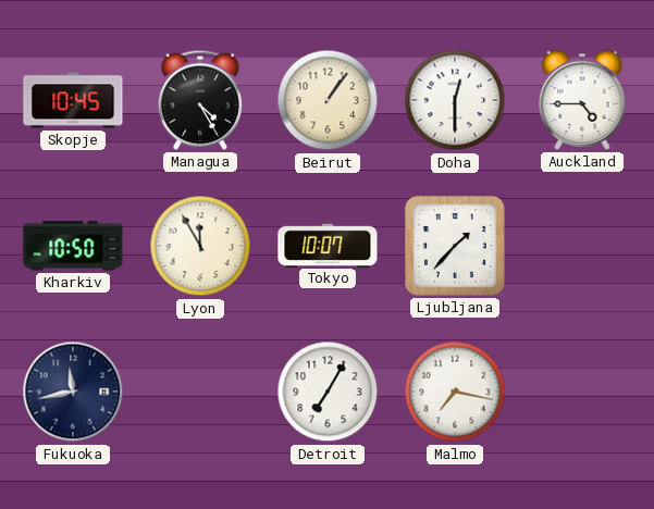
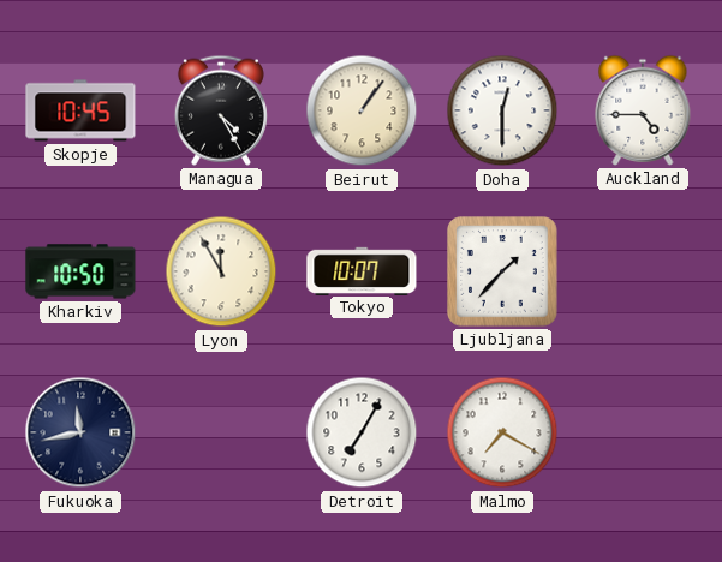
Malmo: 7:17 -> 7:20 (502, 432)
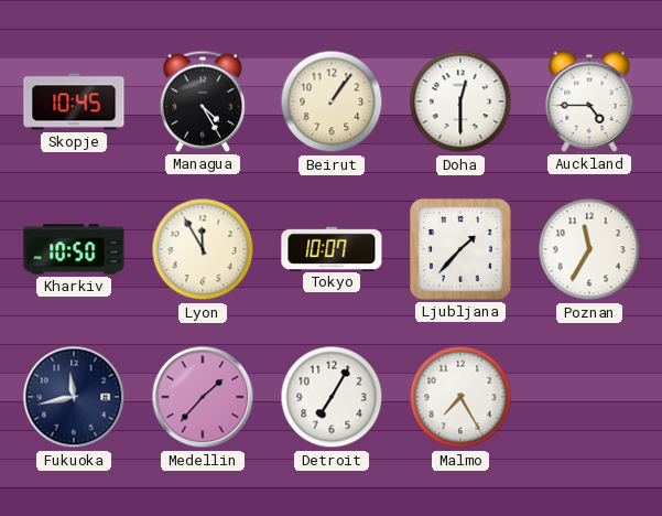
Poznan: none -> 11:35 (589, 249)
Medellin: none -> 1:37 (203, 397)
Malmo: 7:20 -> 7:25 (460, 397)
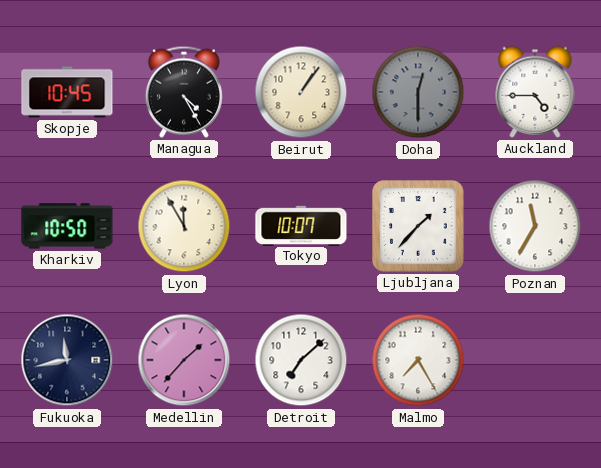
Doha dial: white -> grey (418, 92)
Detroit: 7:05 -> 7:08 (301, 360)
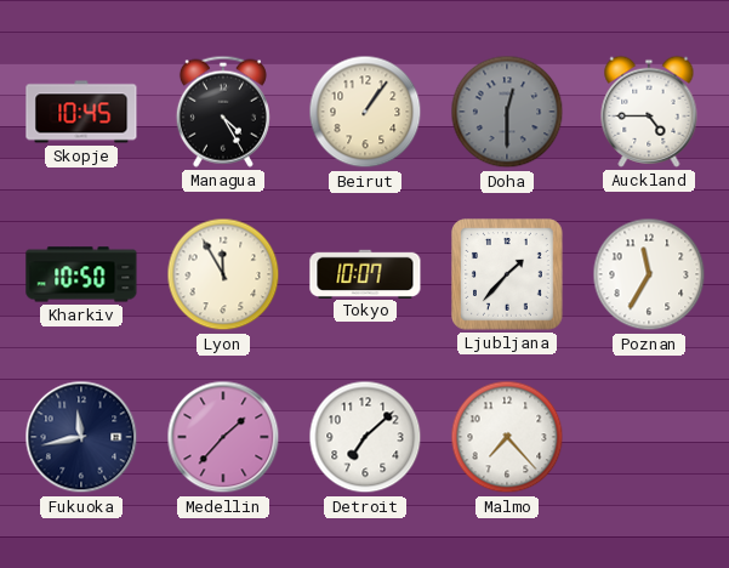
Malmo: 7:25 -> 7:23 (507, 437)
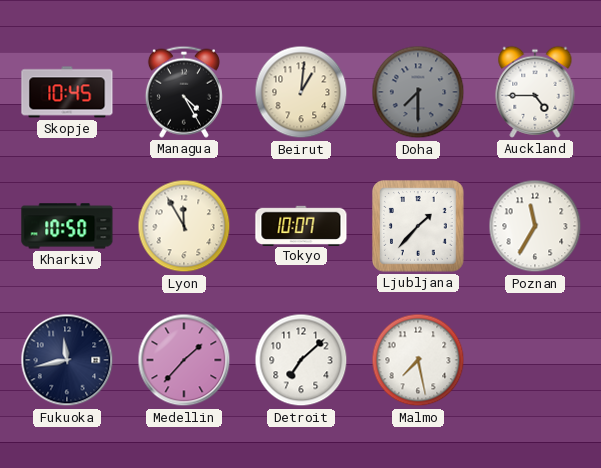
Beirut: 1:06 -> 1:01 (301, 92)
Doha: 12:30 -> 7:30 (418, 92)
Malmo: 7:23 -> 7:28 (418, 360)
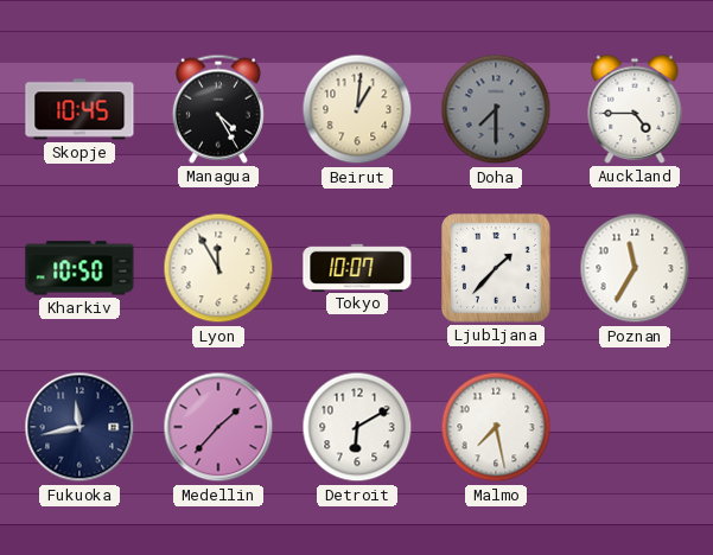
Detroit: 7:08 -> 6:10 (357, 427)
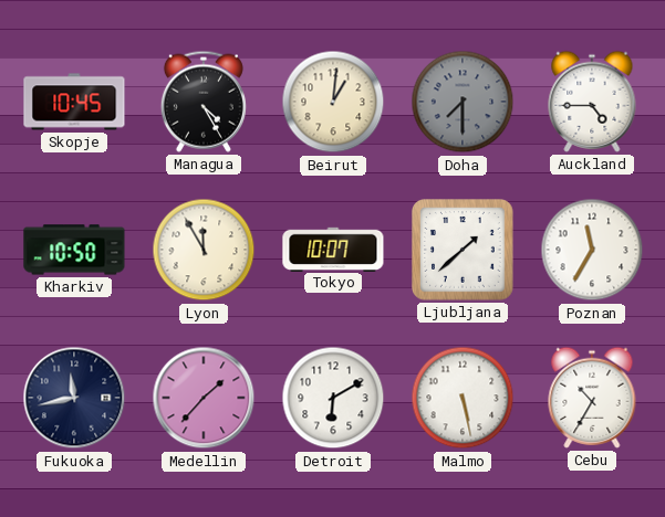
Ljubljana: 1:37 -> 1:38 (463, 250)
Malmo: 7:28 -> 5:28 (463, 398)
Cebu: none -> 10:35 (592, 398)
